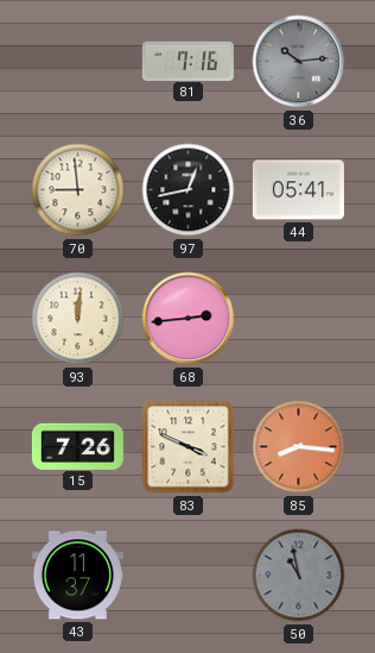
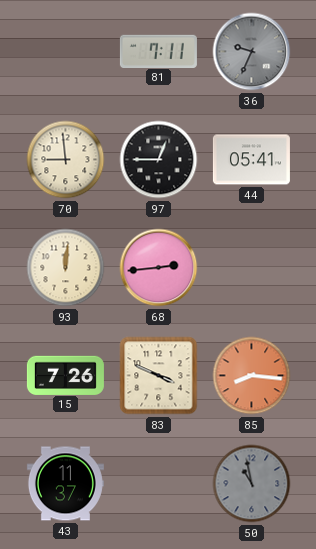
81: 7:16 -> 7:11 (158, 51)
36: 10:14 -> 9:34 (252, 52)
97: 12:43 -> 12:45 (159, 160)
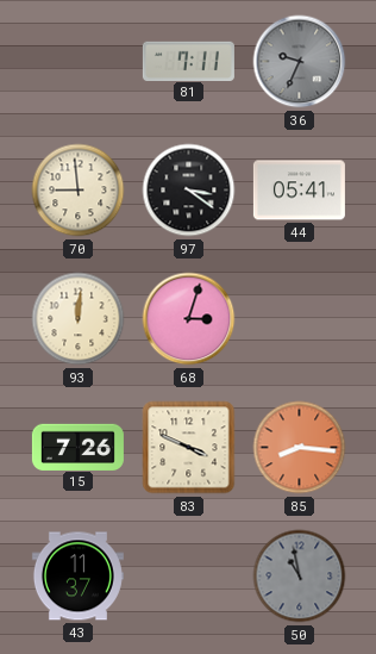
97: 12:45 -> 3:21 (189, 191)
68: 2:44 -> 3:03 (189, 319)
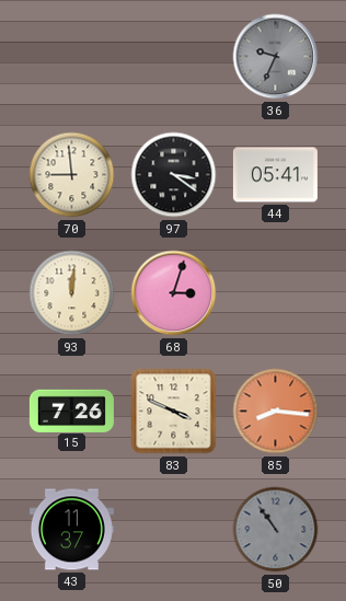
81: 7:11 -> none (188, 61)
50: 10:58 -> 10:54 (276, 530)
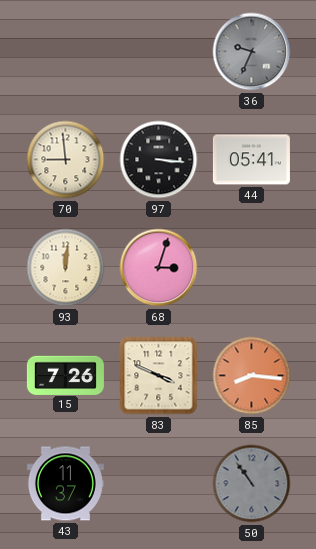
97: 3:21 -> 3:16 (159, 160)
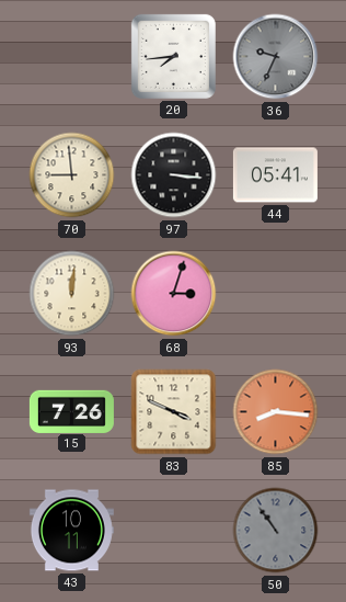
20: none -> 7:44 (173, 56)
43: 11:37 -> 10:11 (71, 531)
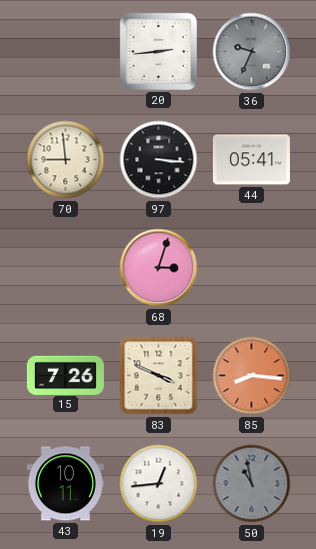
20: 7:44 -> 2:44 (158, 51)
93: 12:01 -> none (72, 294)
19: none -> 12:44 (159, 484)
50: 10:54 -> 10:58 (252, 484)
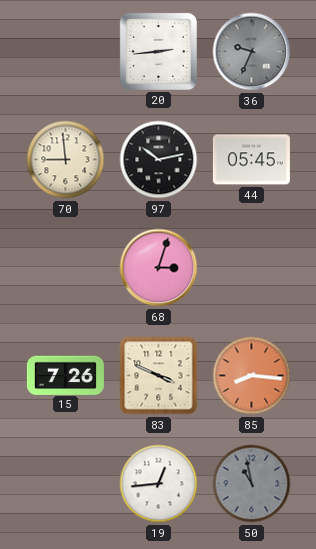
97: 3:16 -> 10:13 (159, 160)
44: 05:41 -> 05:45 (251, 160)
43: 10:11 -> none (65, 484)
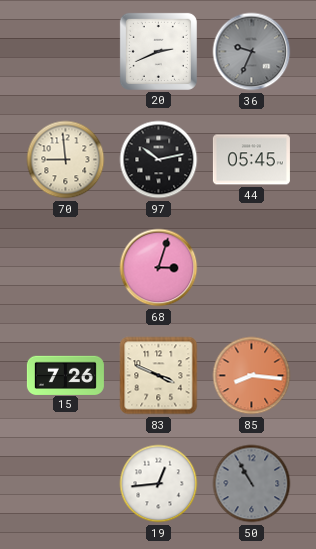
20: 2:44 -> 2:41 (158, 51)
50: 10:58 -> 10:55 (252, 484)
